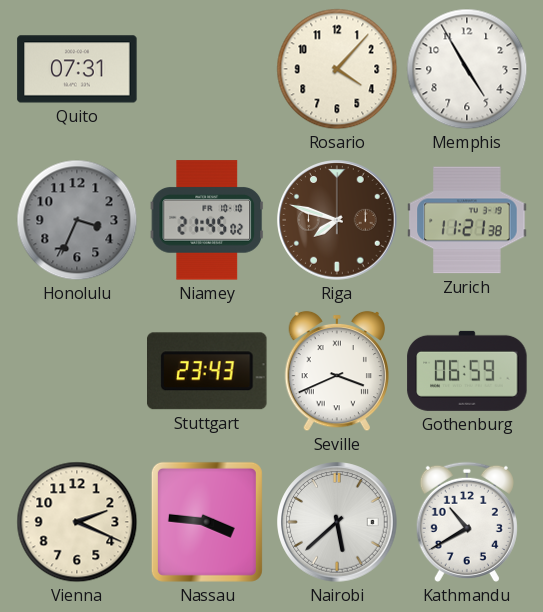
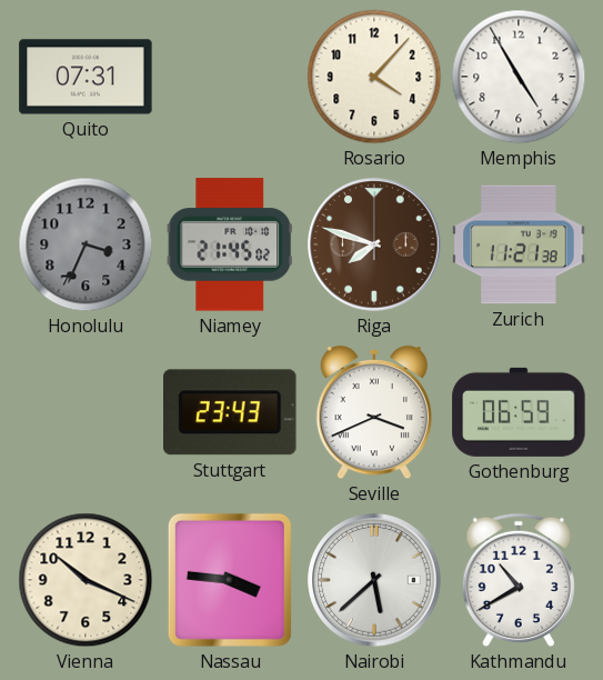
Vienna: 2:19 -> 10:19 (86, 580)
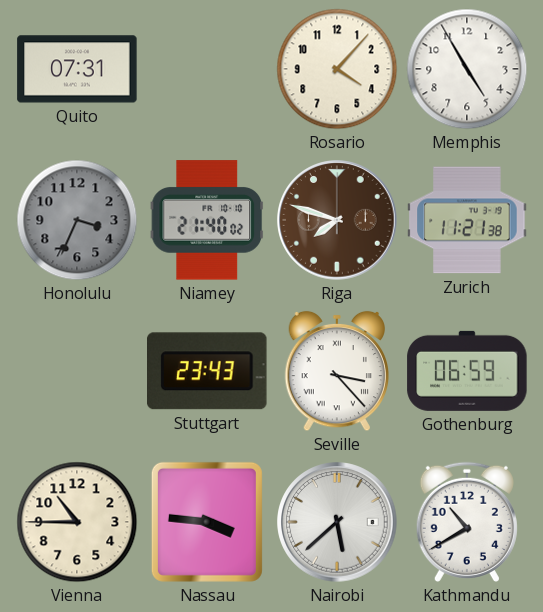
Niamey: 21:45 -> 21:40 (207, 220)
Seville: 3:41 -> 3:23 (336, 371)
Vienna: 10:19 -> 10:45 (77, 522)
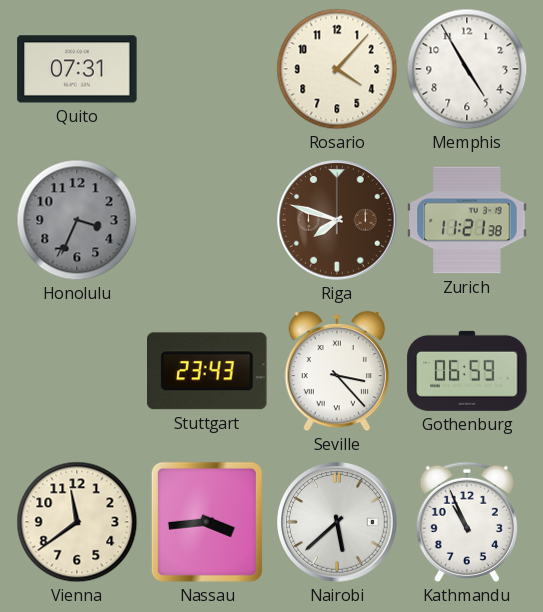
Niamey: 21:40 -> none (207, 220)
Vienna: 10:45 -> 11:39 (77, 522)
Nassau: 3:46 -> 3:44 (207, 522)
Kathmandu: 10:40 -> 10:56 (467, 522)
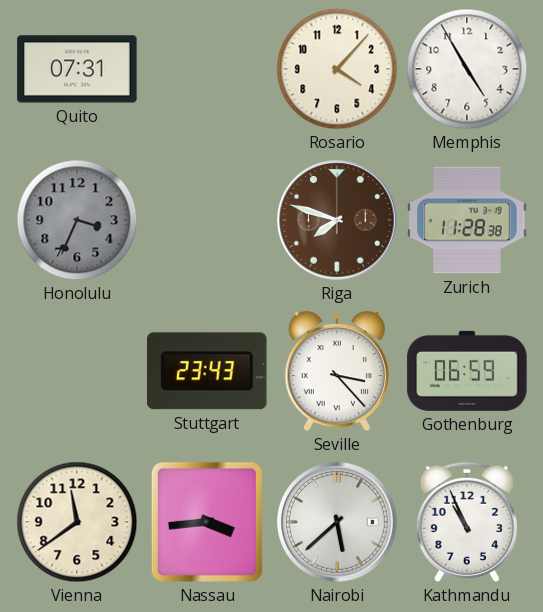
Zurich: 11:21 -> 11:28 (467, 220)
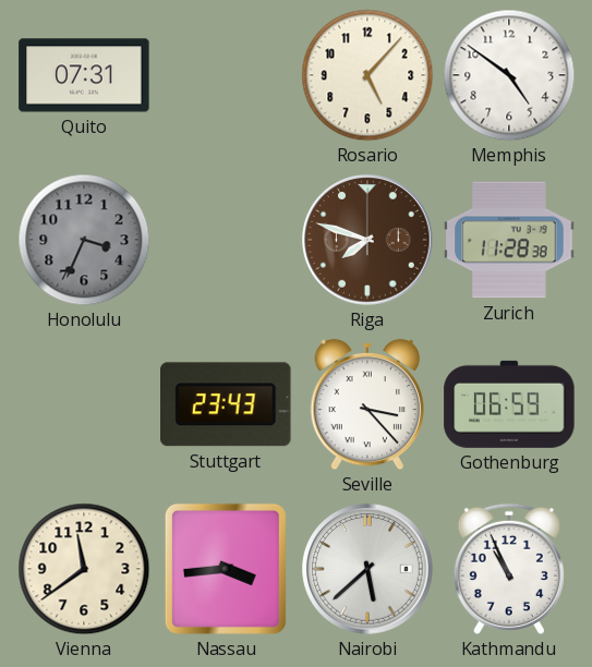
Rosario: 4:07 -> 5:07 (367, 75)
Memphis: 4:55 -> 4:51 (509, 75)
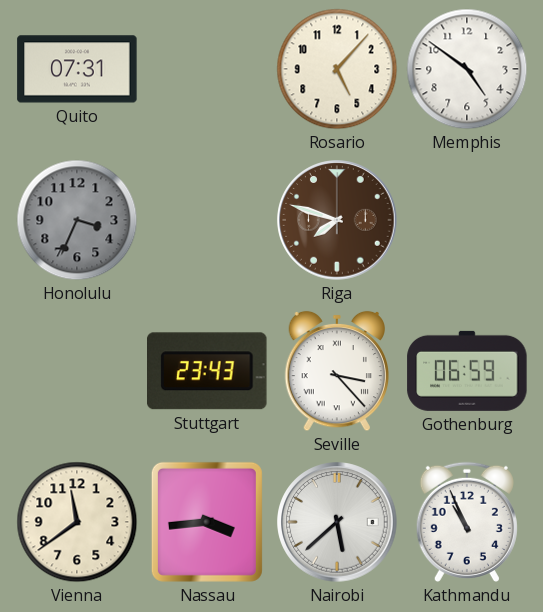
Zurich: 11:28 -> none (509, 240)
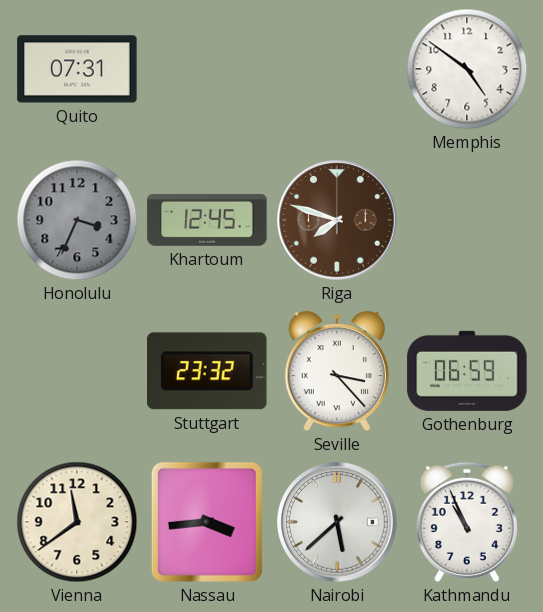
Rosario: 5:07 -> none (337, 69)
Khartoum: none -> 12:45 (207, 220)
Stuttgart: 23:43 -> 23:32 (208, 371)
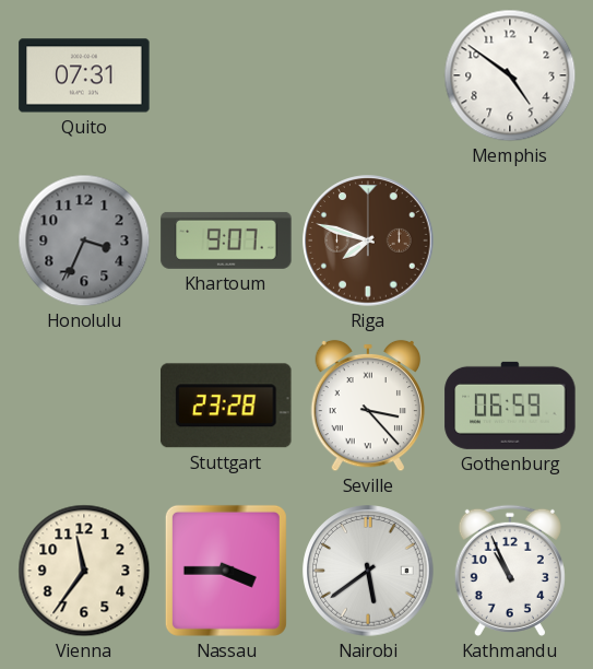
Khartoum: 12:45 -> 9:07 (226, 240)
Stuttgart: 23:32 -> 23:28 (227, 406)
Vienna: 11:39 -> 11:36 (84, 571)
Nassau: 3:44 -> 3:45 (226, 571)
Nairobi: 5:38 -> 5:39 (368, 571)
